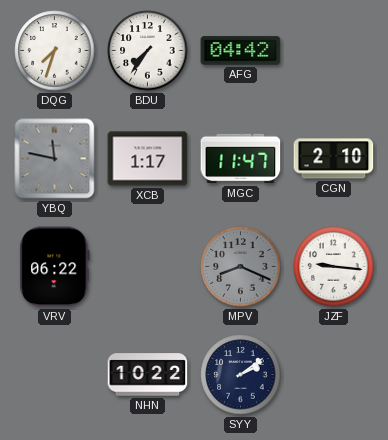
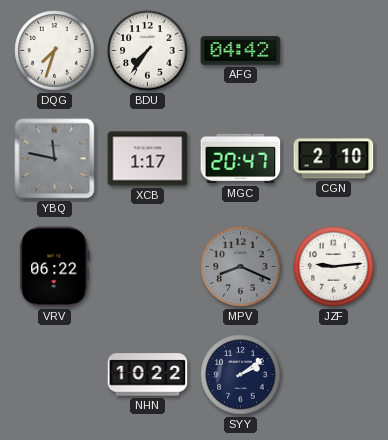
MGC: 11:47 -> 20:47 (241, 159)
JZF: 9:16 -> 9:14 (334, 267)
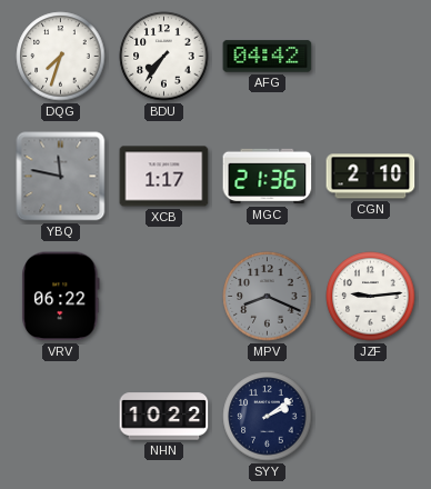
MGC: 20:47 -> 21:36 (268, 177)
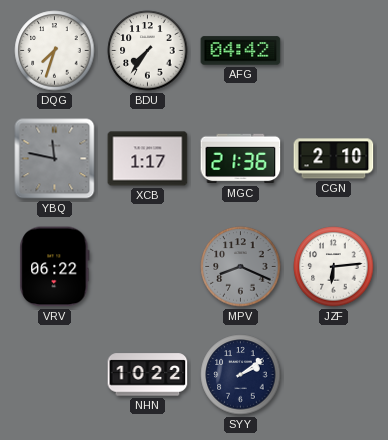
JZF: 9:14 -> 6:14 (334, 267)
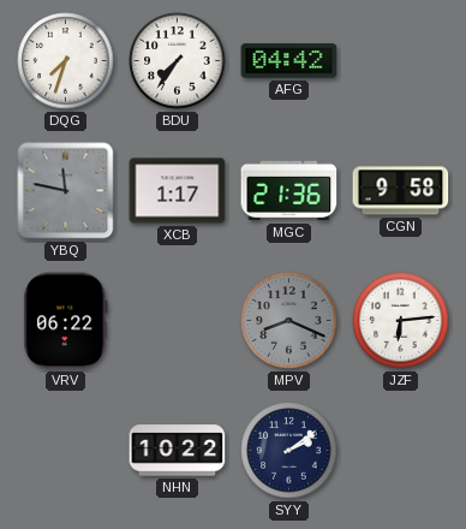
CGN: 2:10 -> 9:58 (401, 191)
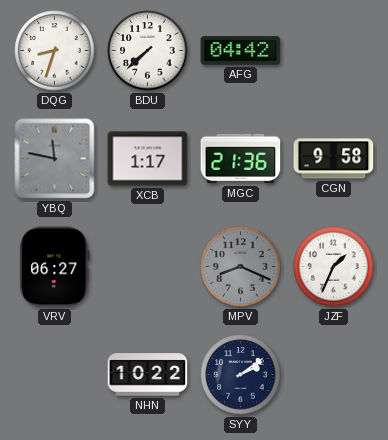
DQG: 7:33 -> 8:33 (55, 51)
BDU: 7:36 -> 7:38 (148, 51)
VRV: 06:22 -> 06:27 (55, 267)
JZF: 6:14 -> 1:34 (334, 267)
